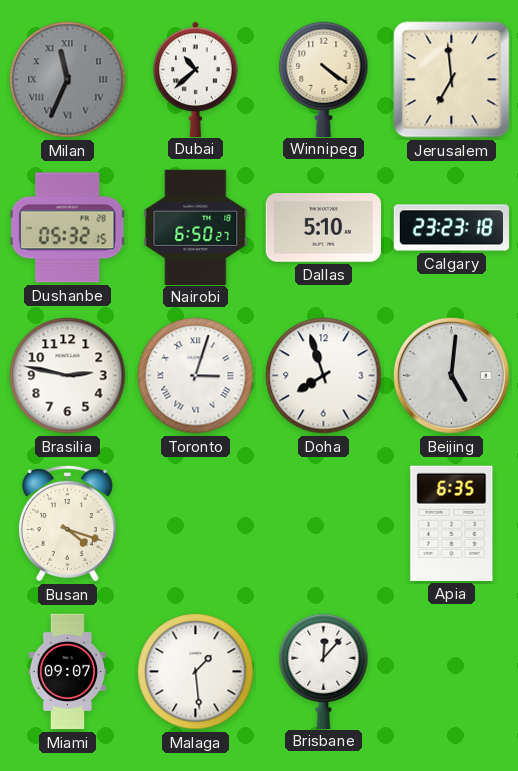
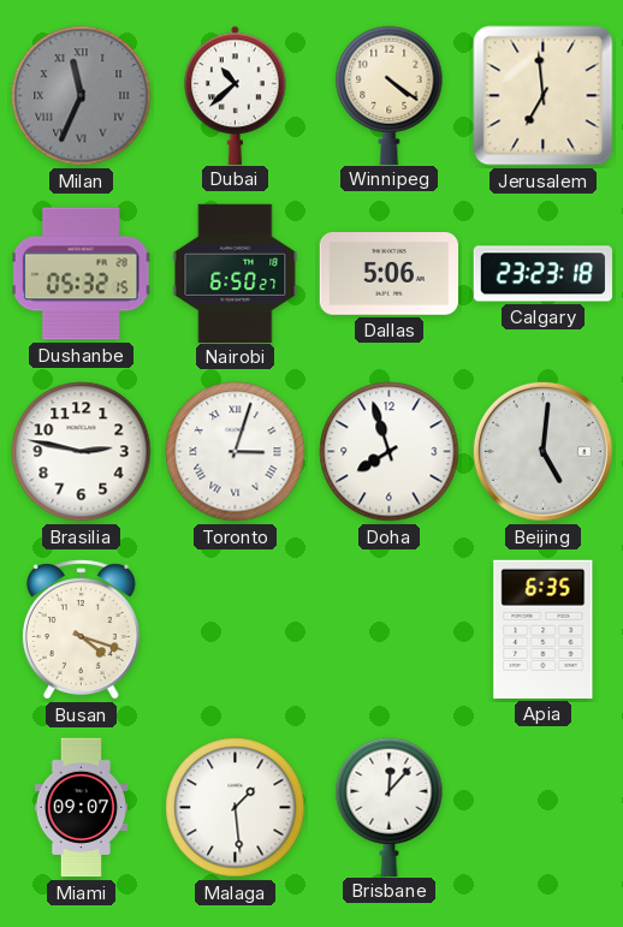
Dallas: 5:10 -> 5:06 (388, 274)
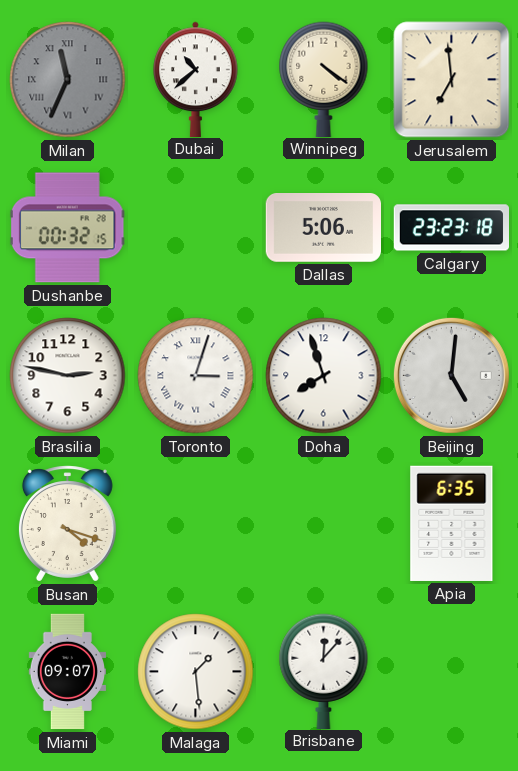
Dushanbe: 05:32 -> 00:32 (67, 228)
Nairobi: 6:50 -> none (236, 273)
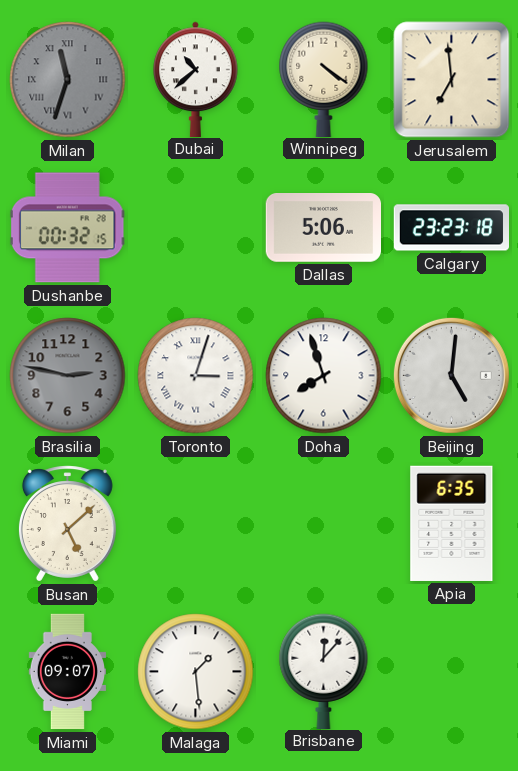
Milan: 11:34 -> 11:33 (68, 80)
Brasilia dial: white -> grey (68, 376)
Busan: 4:18 -> 5:08 (67, 524)
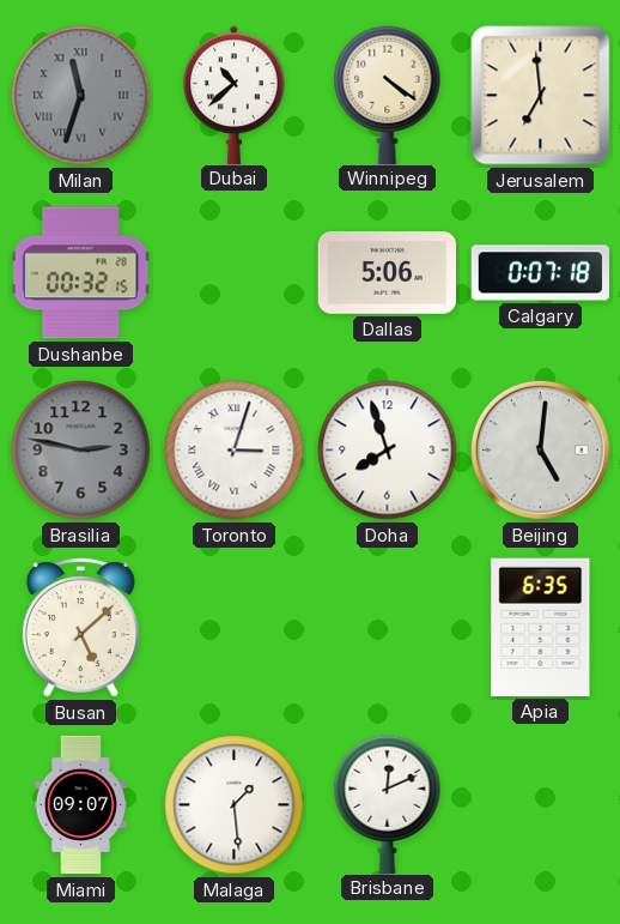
Calgary: 23:23 -> 0:07 (540, 273)
Brisbane: 12:07 -> 12:11 (388, 804)
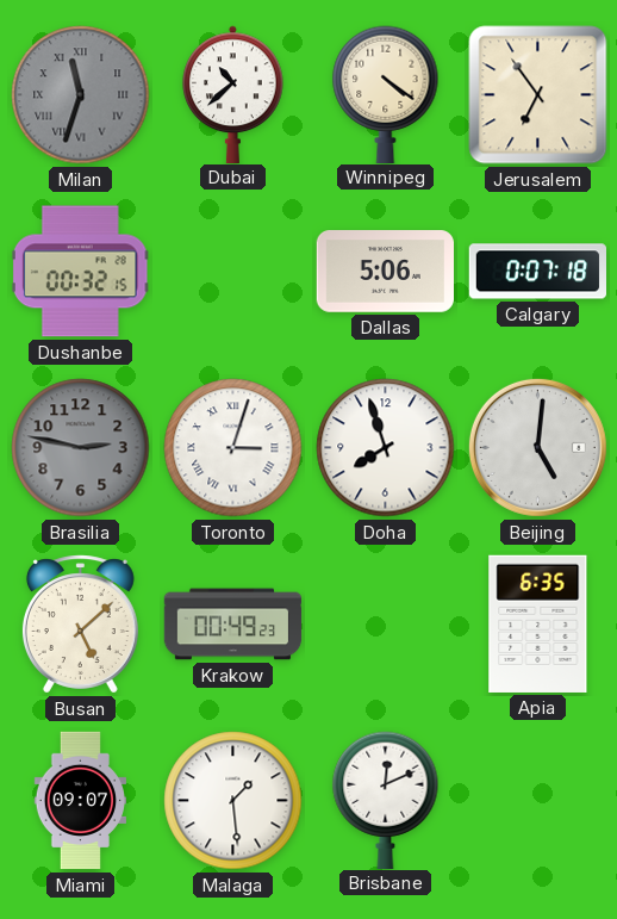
Jerusalem: 6:59 -> 6:54 (538, 95)
Krakow: none -> 00:49 (233, 625)
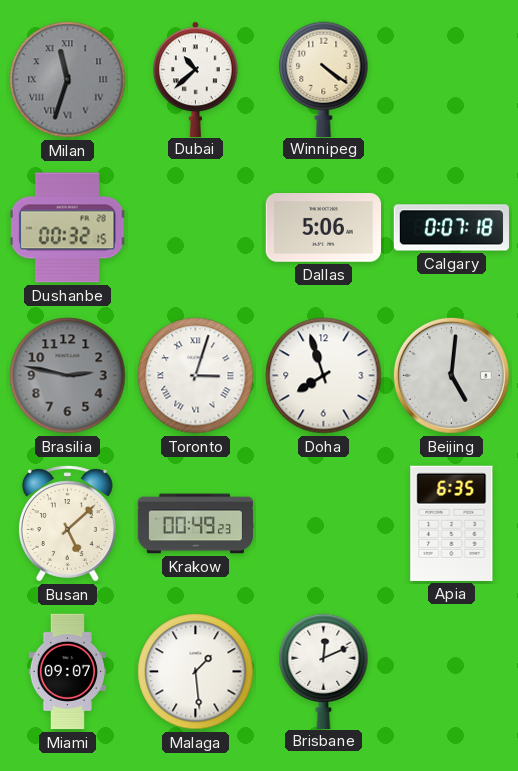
Jerusalem: 6:54 -> none (538, 95)
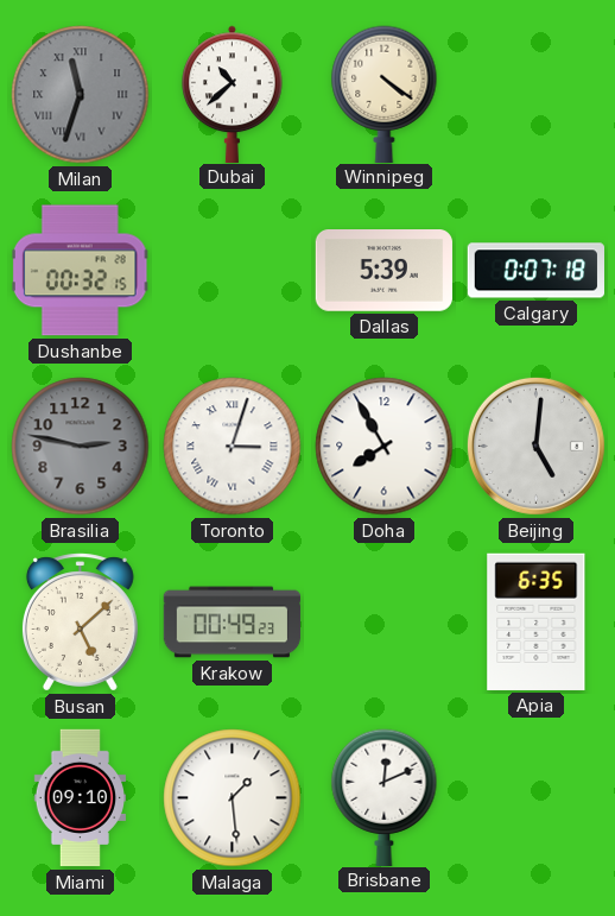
Dallas: 5:06 -> 5:39 (383, 271)
Doha: 7:57 -> 7:55 (385, 447)
Miami: 09:07 -> 09:10 (80, 798)
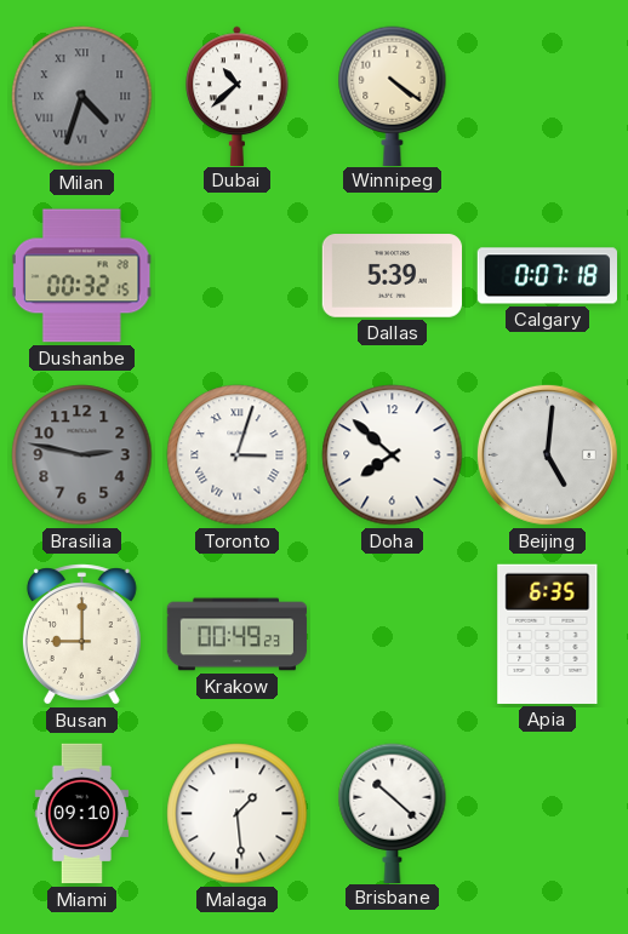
Milan: 11:33 -> 4:33 (82, 97)
Doha: 7:55 -> 7:52 (393, 455)
Busan: 5:08 -> 9:00 (81, 635)
Brisbane: 12:11 -> 10:22 (393, 813)
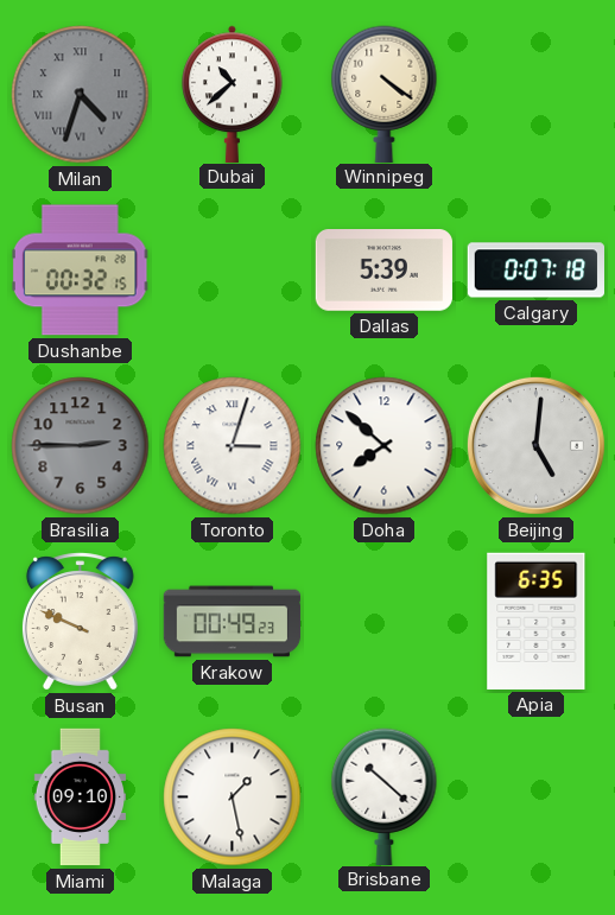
Brasilia: 2:47 -> 2:45 (81, 446)
Busan: 9:00 -> 9:49 (80, 622)
Malaga: 1:29 -> 1:28 (233, 798)
